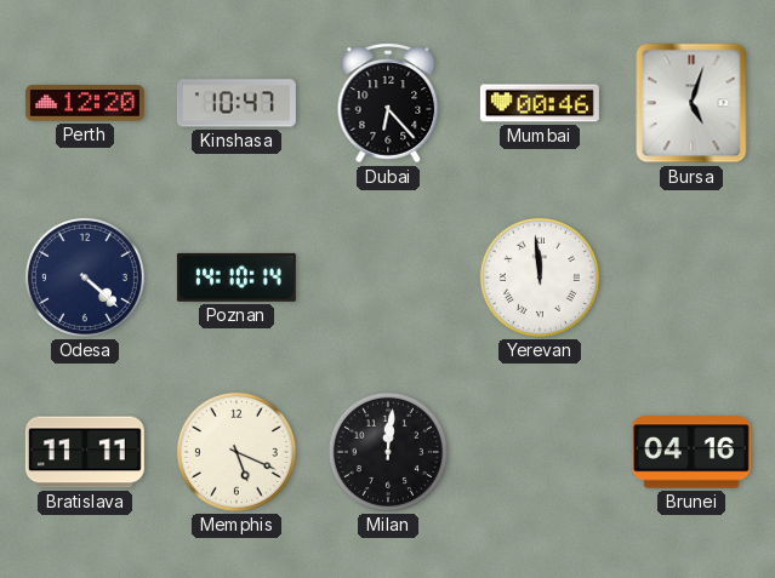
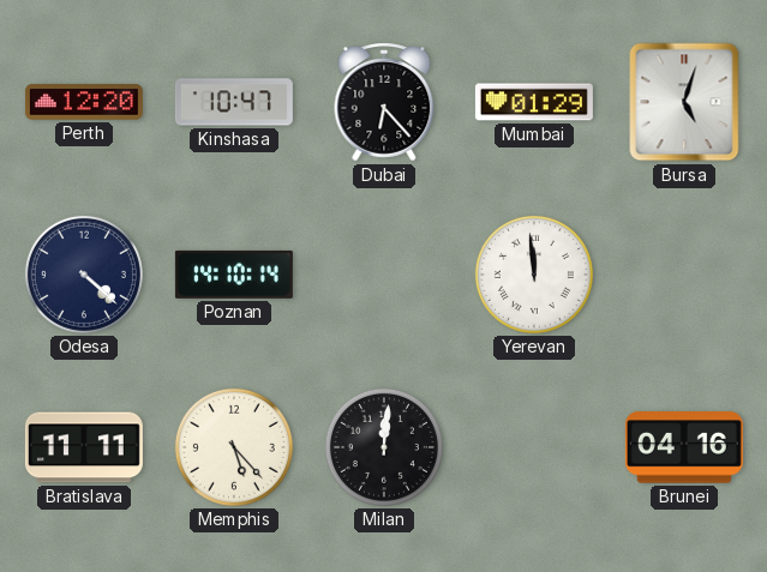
Mumbai: 00:46 -> 01:29 (534, 102)
Memphis: 5:19 -> 5:23 (234, 447)
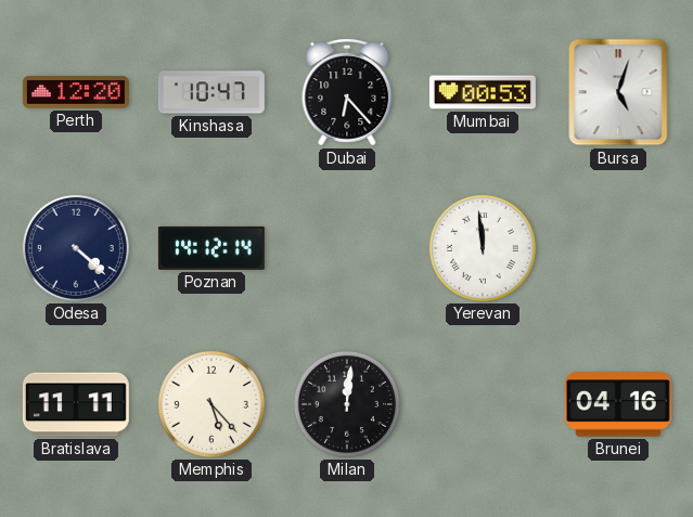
Mumbai: 01:29 -> 00:53 (483, 92)
Poznan: 14:10 -> 14:12 (211, 248)
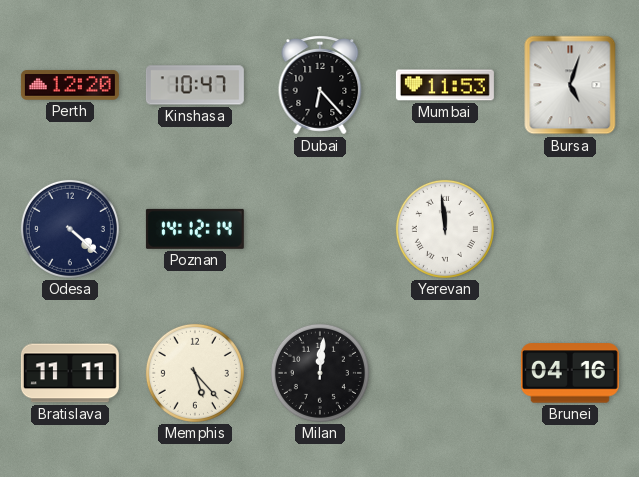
Mumbai: 00:53 -> 11:53 (445, 85)
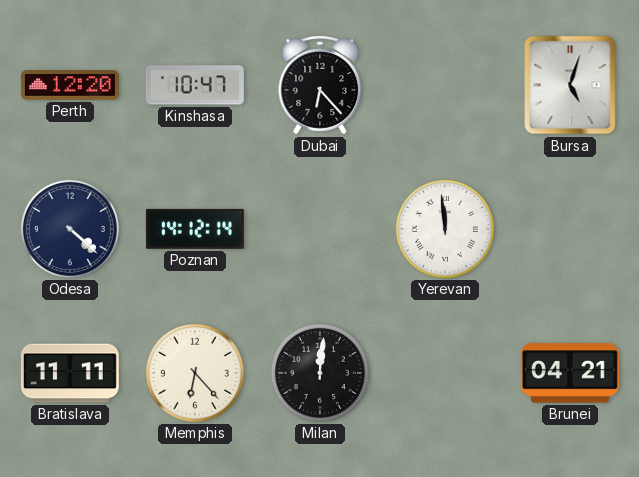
Mumbai: 11:53 -> none (445, 85)
Memphis: 5:23 -> 6:23 (195, 373)
Brunei: 04:16 -> 04:21 (570, 373)
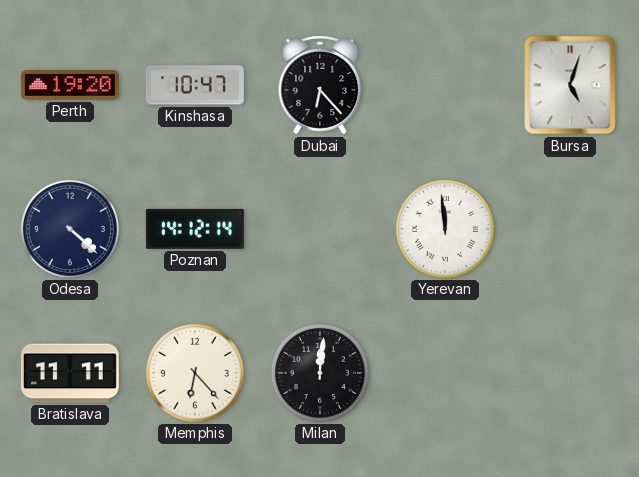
Perth: 12:20 -> 19:20 (70, 85)
Brunei: 04:21 -> none (570, 373)
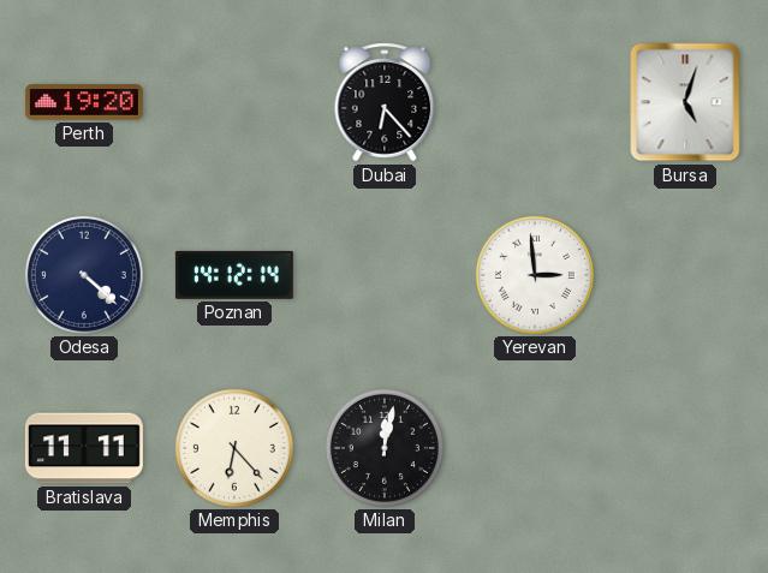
Kinshasa: 10:47 -> none (195, 85)
Yerevan: 11:59 -> 2:59 (535, 275)
Milan: 12:01 -> 12:02 (385, 448)
